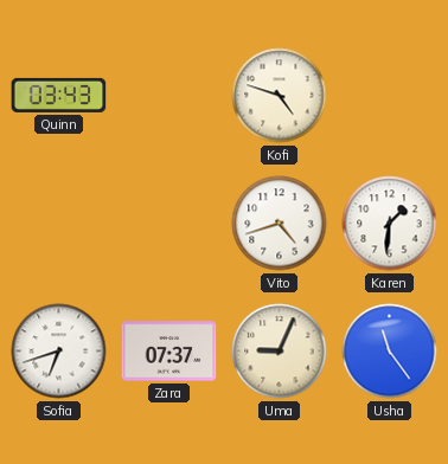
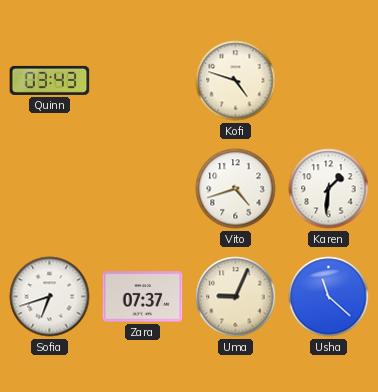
Usha: 11:24 -> 11:22 (329, 297)
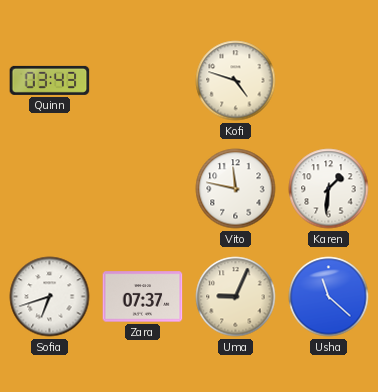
Vito: 4:42 -> 11:47 (236, 189)
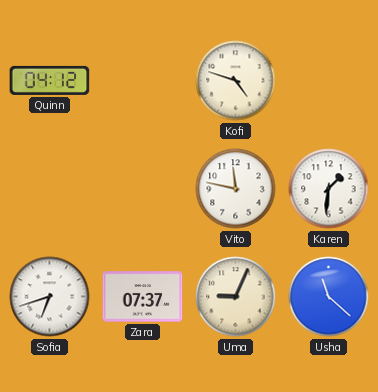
Quinn: 03:43 -> 04:12 (50, 80)
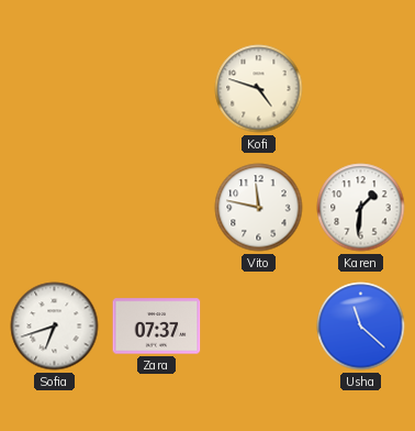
Quinn: 04:12 -> none (50, 80)
Uma: 9:04 -> none (236, 297)
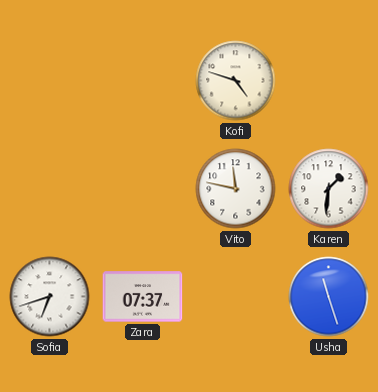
Usha: 11:22 -> 11:27 (329, 297)
